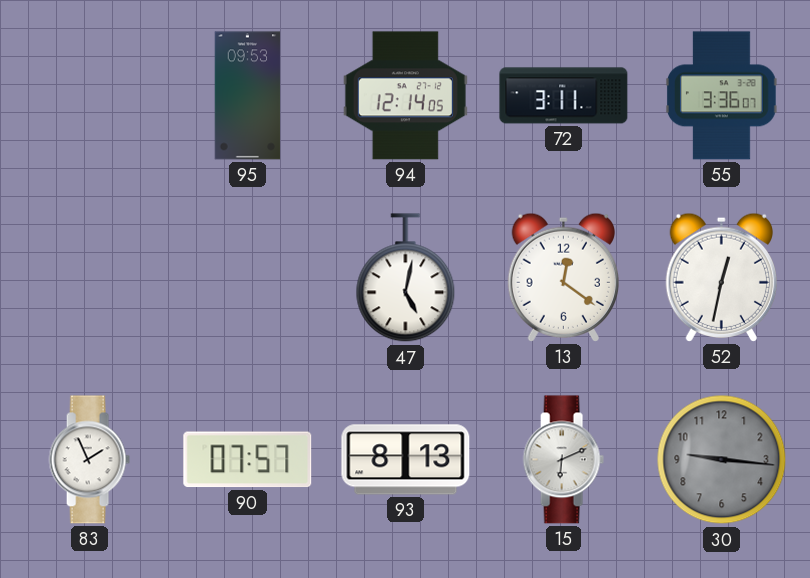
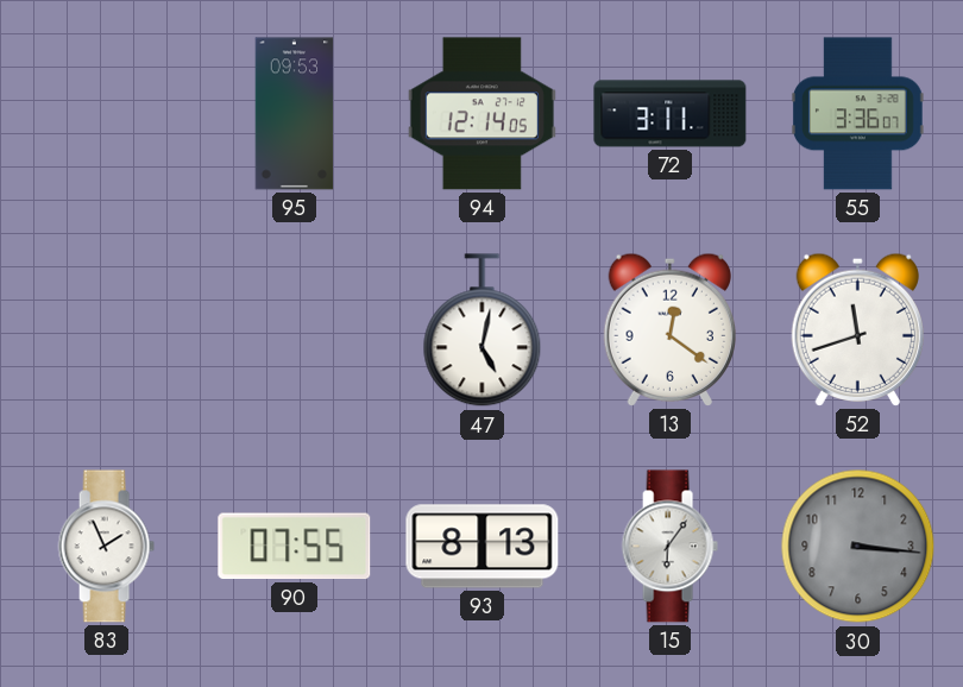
52: 12:32 -> 11:42 (857, 329)
90: 07:57 -> 07:55 (295, 547)
15: 6:11 -> 6:06 (669, 547)
30: 9:16 -> 3:16 (858, 547)
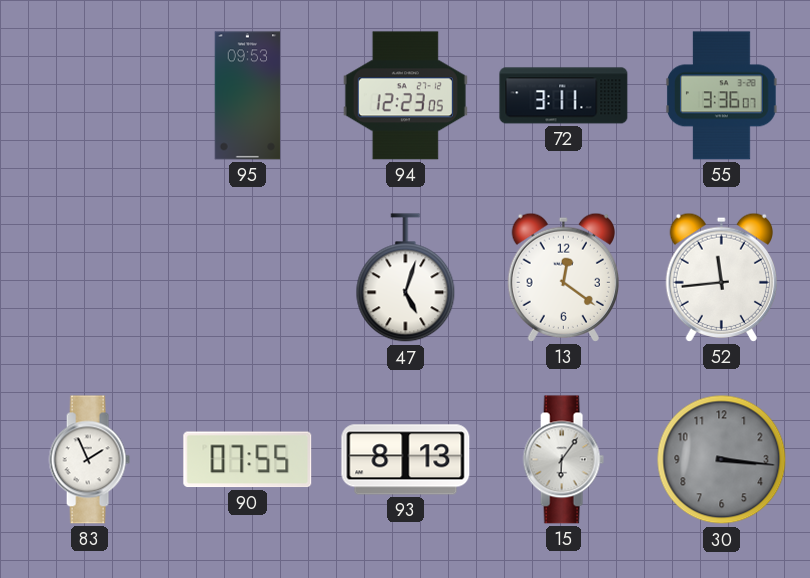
94: 12:14 -> 12:23 (405, 96)
47: 5:02 -> 5:03 (406, 278)
52: 11:42 -> 11:44 (721, 277)
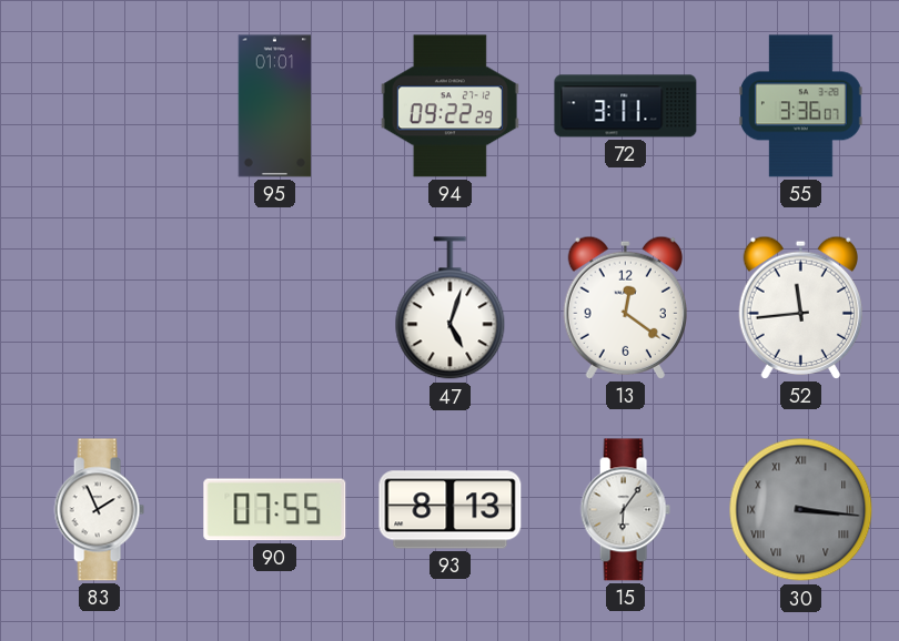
95: 09:53 -> 01:01 (275, 106)
94: 12:23 -> 09:22 (449, 106)
30 numerals: Arabic -> Roman (801, 510)
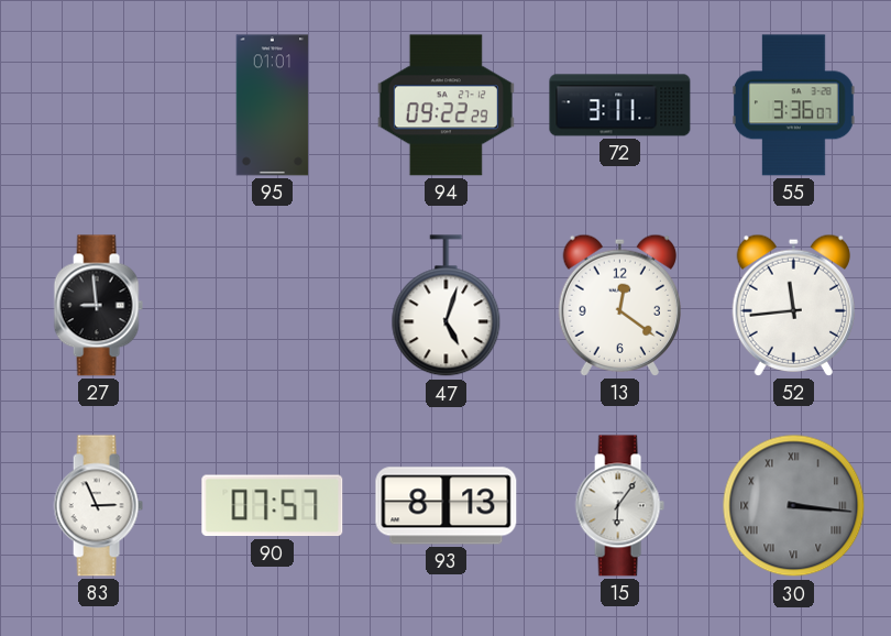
27: none -> 8:59 (98, 306)
83: 1:56 -> 2:56 (98, 506)
90: 07:55 -> 07:57 (273, 506)
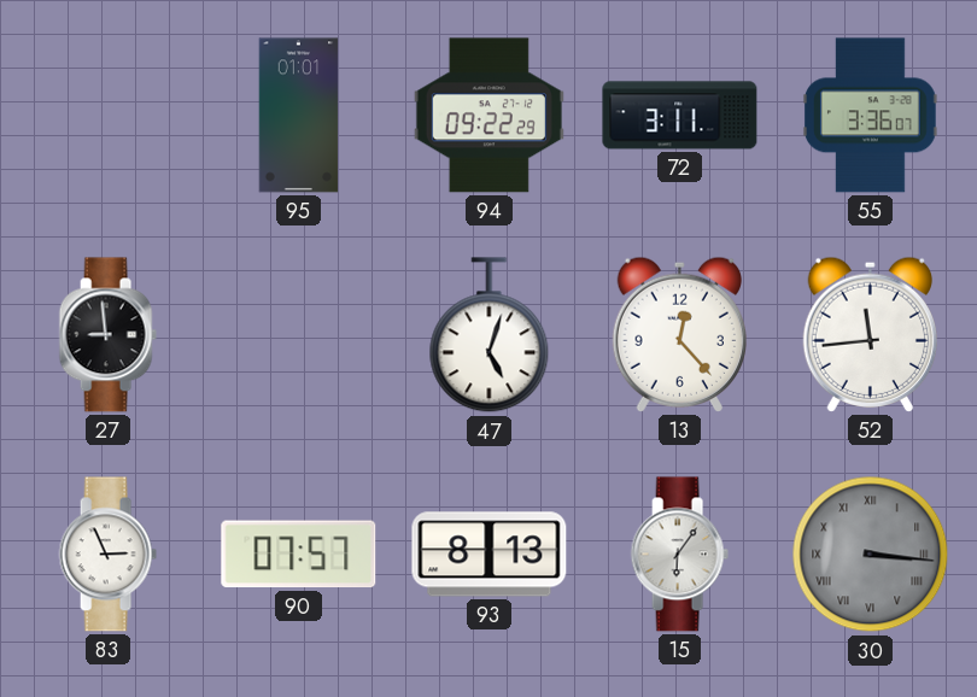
13: 12:21 -> 12:23 (679, 334)
